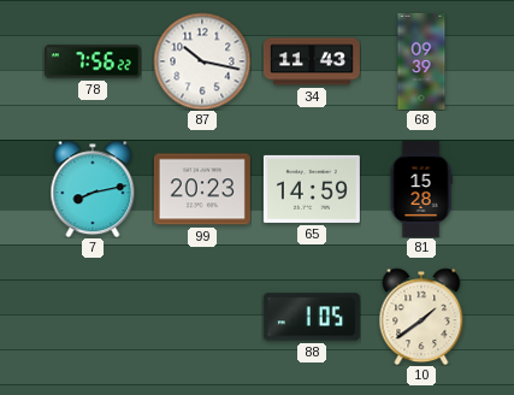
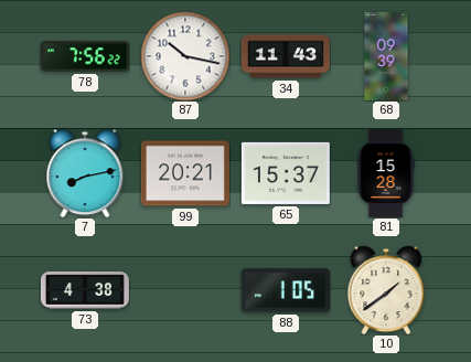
99: 20:23 -> 20:21 (185, 173)
65: 14:59 -> 15:37 (286, 173)
73: none -> 4:38 (85, 290)
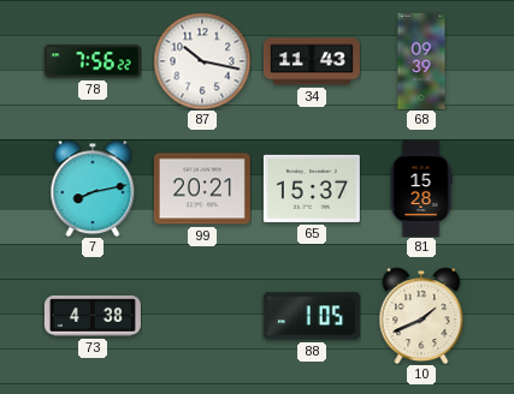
10: 1:39 -> 1:41 (421, 316)
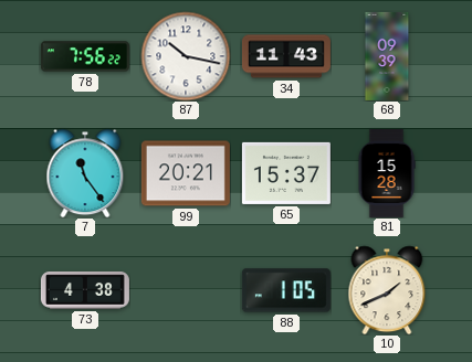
7: 8:13 -> 11:24 (85, 173)
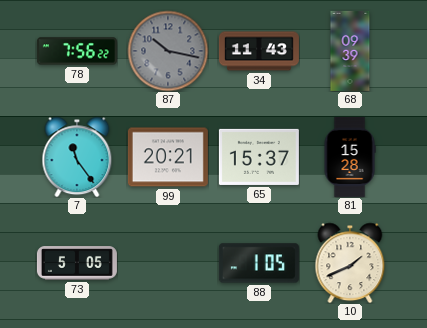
87 dial: white -> grey (168, 51)
73: 4:38 -> 5:05 (77, 263)
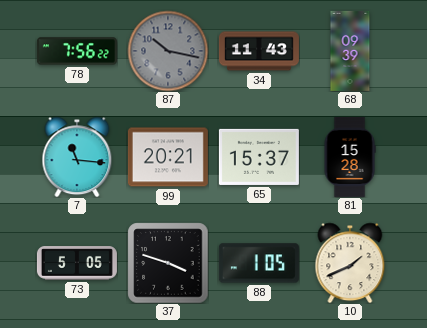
7: 11:24 -> 11:16 (77, 157)
37: none -> 3:48 (168, 263)
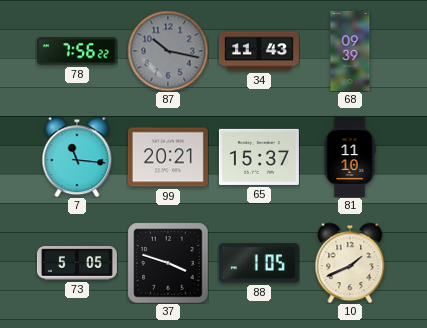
81: 15:28 -> 11:10 (350, 157)
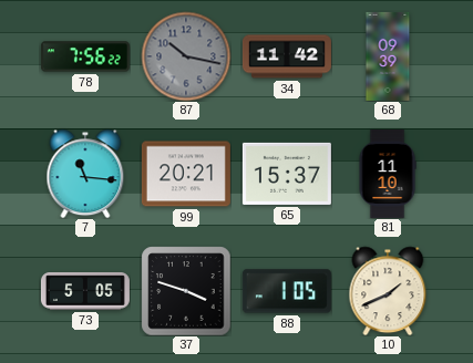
34: 11:43 -> 11:42 (287, 56)
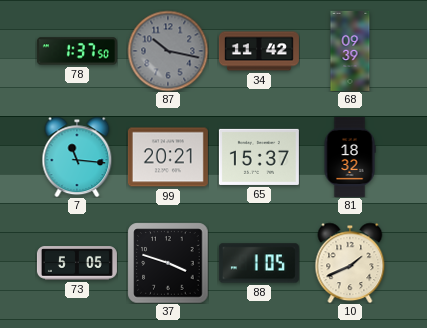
78: 7:56 -> 1:37 (77, 51)
81: 11:10 -> 18:32 (350, 157)
